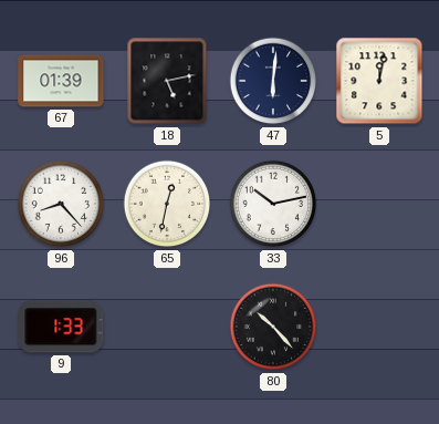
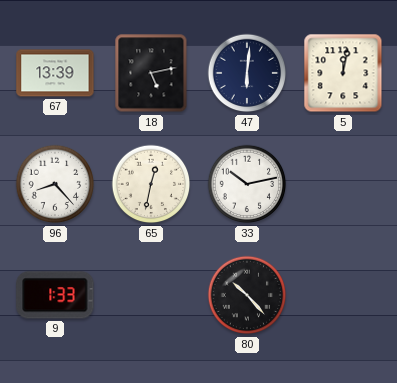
67: 01:39 -> 13:39 (55, 73)
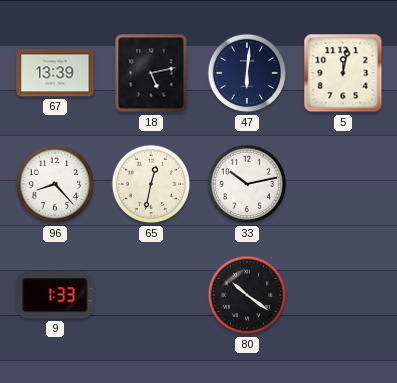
80: 10:23 -> 10:21 (247, 295)
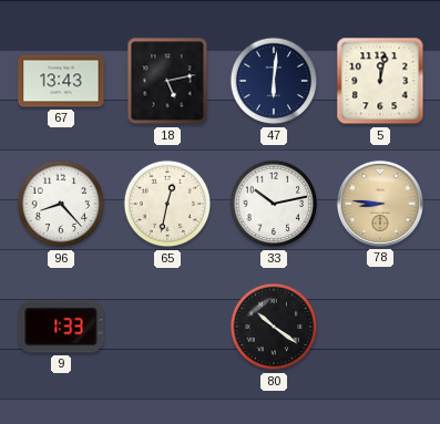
67: 13:39 -> 13:43 (61, 81)
78: none -> 8:46 (380, 204)
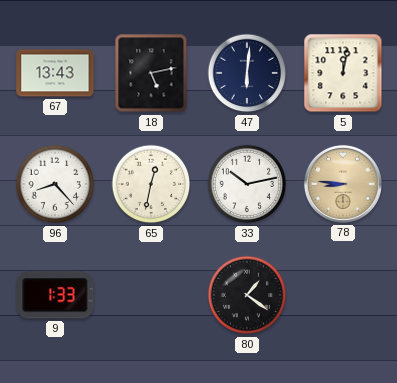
80: 10:21 -> 1:21 (247, 295)
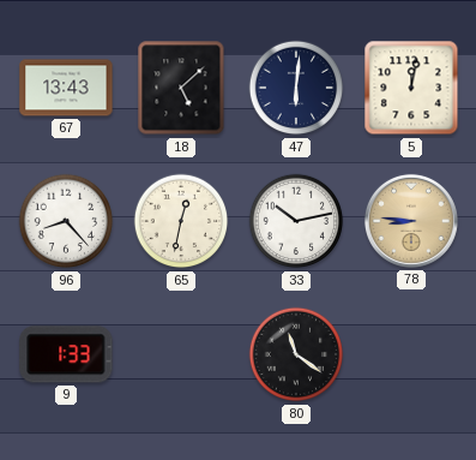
18: 5:13 -> 5:08 (181, 88)
80: 1:21 -> 11:21 (296, 354)
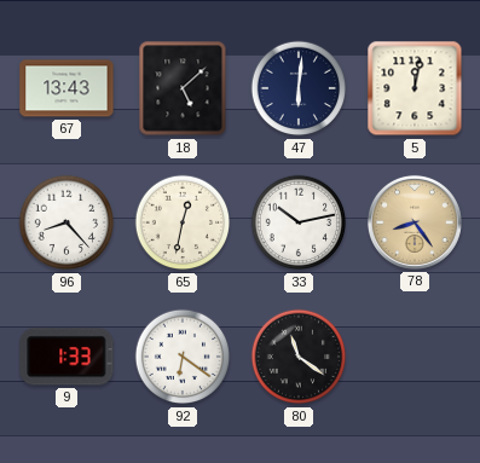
78: 8:46 -> 8:24 (415, 222)
92: none -> 6:21 (183, 357)
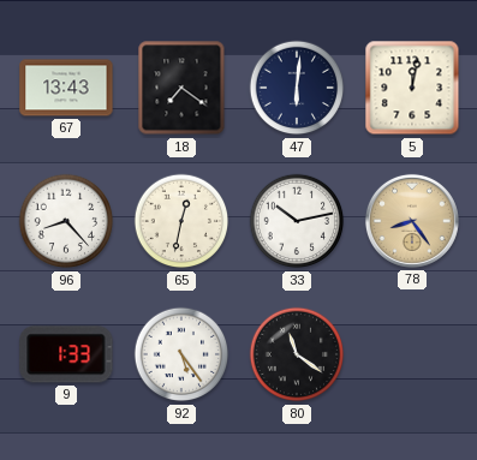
18: 5:08 -> 7:21 (181, 88)
92: 6:21 -> 5:24 (181, 354)
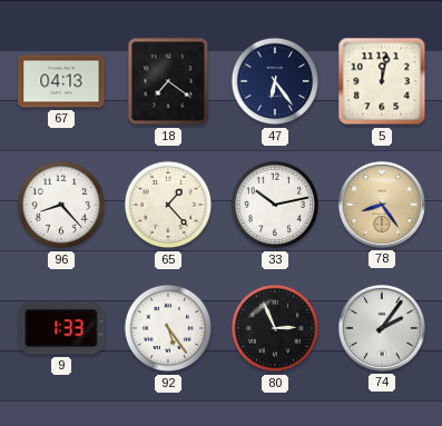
67: 13:43 -> 04:13 (61, 81)
47: 6:01 -> 6:24 (275, 81)
65: 12:32 -> 1:23 (168, 205)
80: 11:21 -> 2:56 (275, 328)
74: none -> 2:06 (382, 328)
